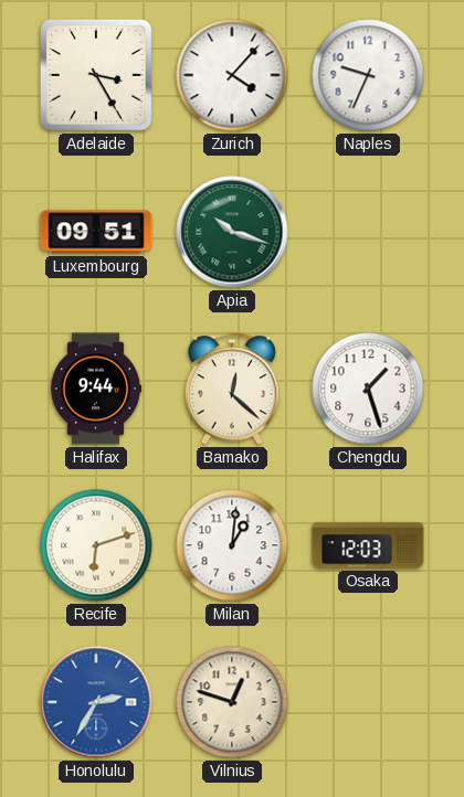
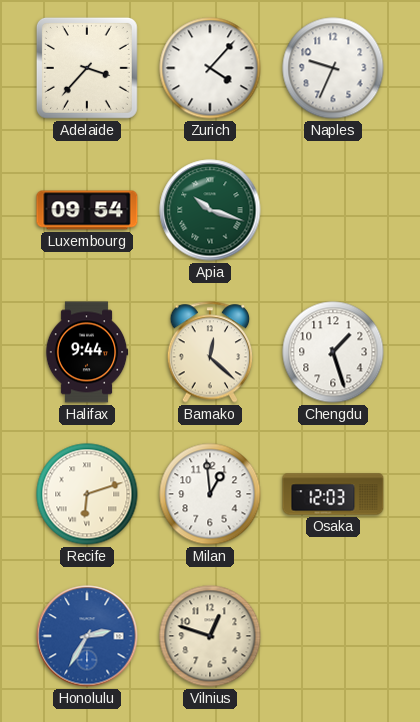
Adelaide: 3:25 -> 3:37 (87, 68)
Luxembourg: 09:51 -> 09:54 (87, 210)
Milan: 1:01 -> 12:59 (210, 494)
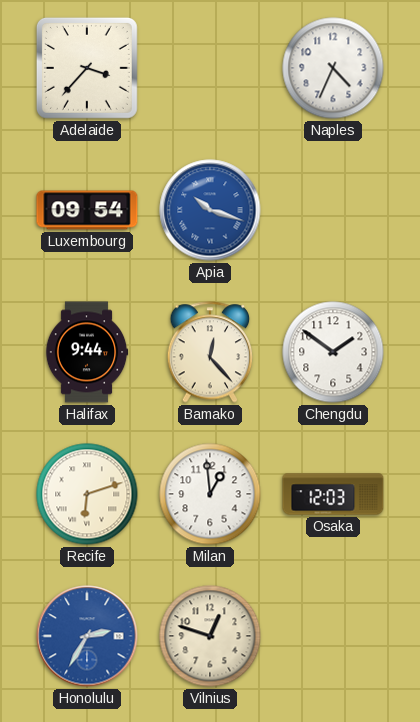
Zurich: 4:07 -> none (210, 68)
Naples: 9:34 -> 4:34 (333, 68)
Apia dial: green -> blue (210, 210)
Bamako: 12:22 -> 12:23 (210, 352)
Chengdu: 1:27 -> 1:51 (333, 352)
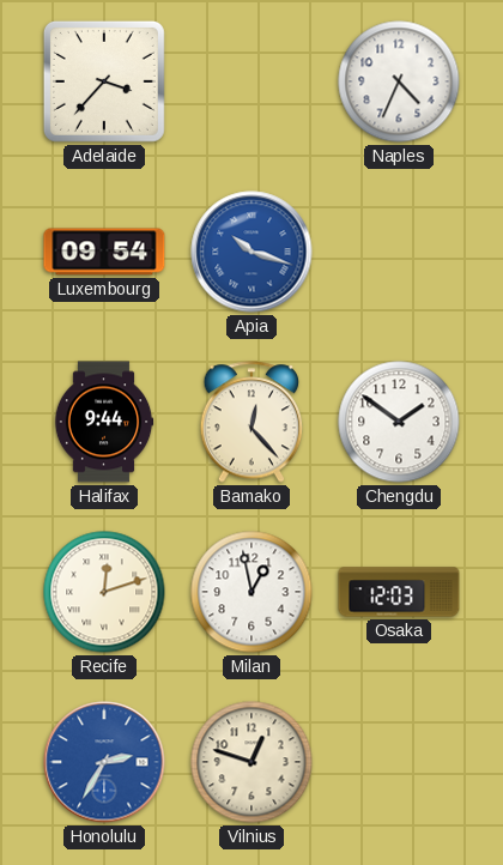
Recife: 6:12 -> 12:12 (104, 592)
Milan: 12:59 -> 12:58 (251, 592)
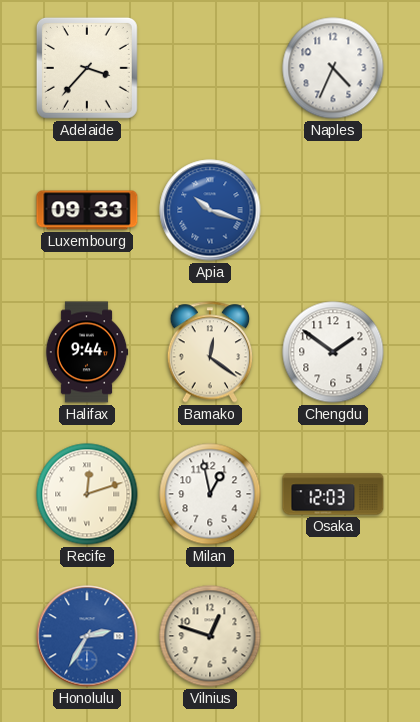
Luxembourg: 09:54 -> 09:33 (87, 210)
Bamako: 12:23 -> 12:21 (210, 352)
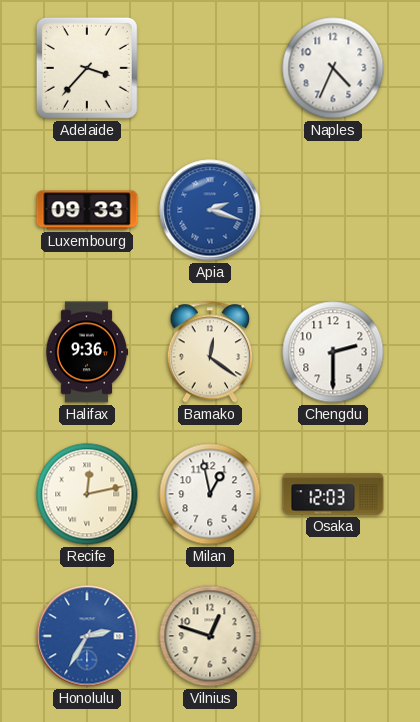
Apia: 10:18 -> 2:18 (210, 210)
Halifax: 9:44 -> 9:36 (87, 352)
Chengdu: 1:51 -> 2:30 (333, 352)
Recife: 12:12 -> 12:13 (87, 494)
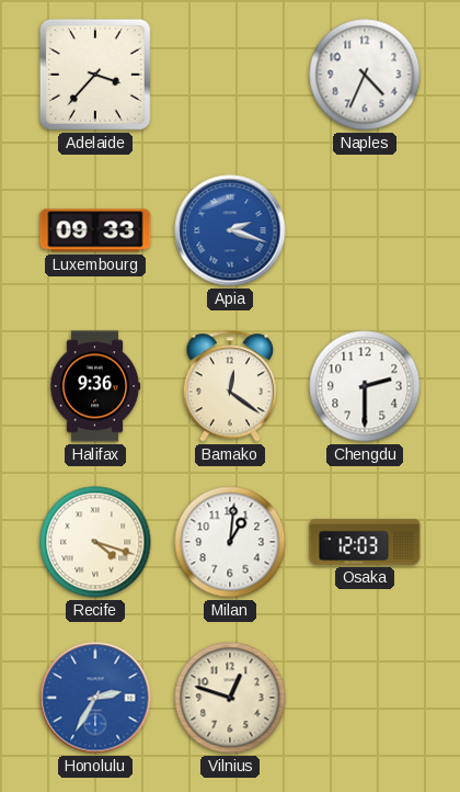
Recife: 12:13 -> 4:18 (95, 542)
Milan: 12:58 -> 1:01 (230, 542)
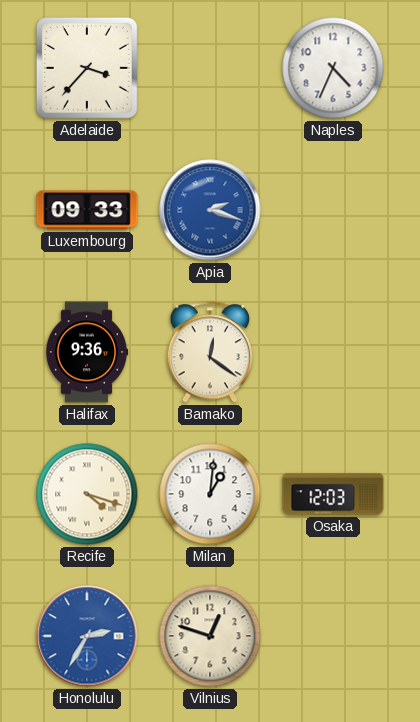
Chengdu: 2:30 -> none (365, 386)
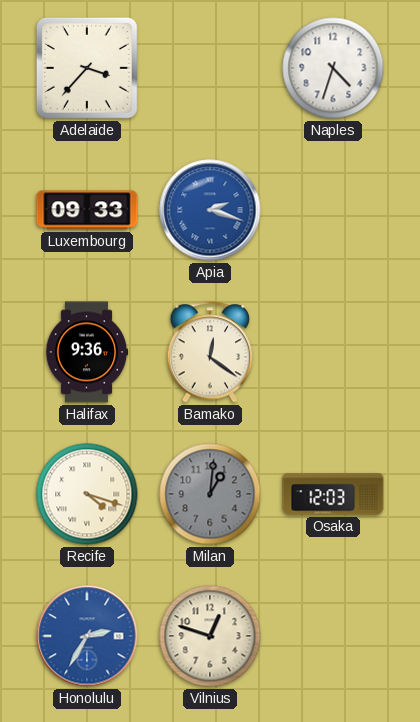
Naples: 4:34 -> 4:33 (333, 68)
Milan dial: white -> grey (210, 494)
